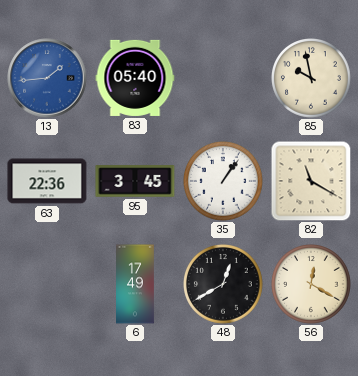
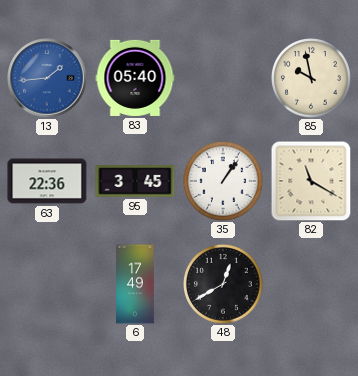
56: 12:20 -> none (312, 285)
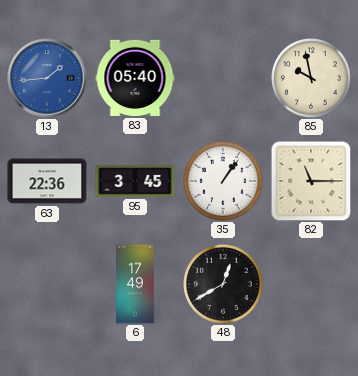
82: 11:20 -> 11:15 (311, 181)
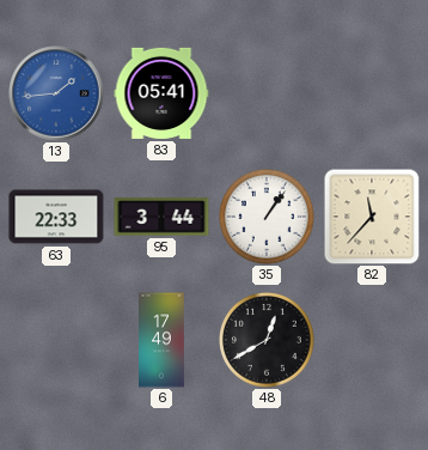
83: 05:40 -> 05:41 (161, 93)
85: 9:58 -> none (312, 79)
63: 22:36 -> 22:33 (56, 217)
95: 3:45 -> 3:44 (161, 217)
82: 11:15 -> 11:37 (372, 217)
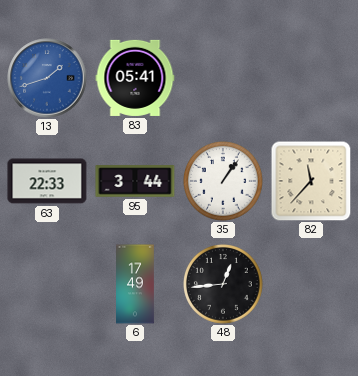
13: 1:44 -> 1:42 (47, 78)
48: 12:40 -> 12:44 (224, 285)
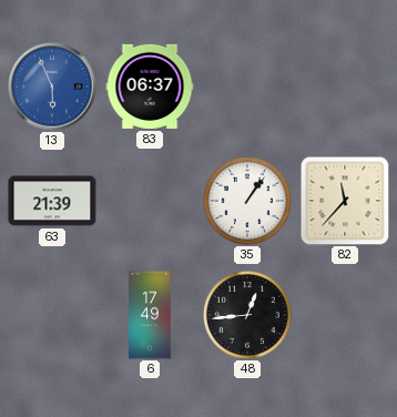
13: 1:42 -> 5:56 (52, 87)
83: 05:41 -> 06:37 (150, 87)
63: 22:33 -> 21:39 (52, 201)
95: 3:44 -> none (135, 181)
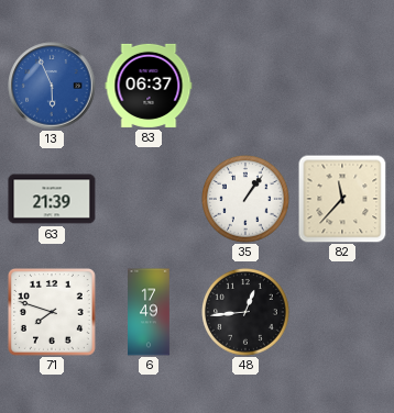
71: none -> 7:48 (53, 313)
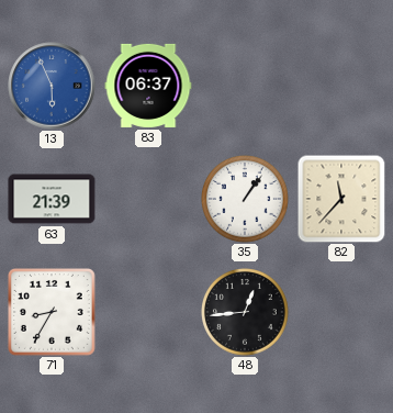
71: 7:48 -> 8:35 (53, 313)
6: 17:49 -> none (150, 312)
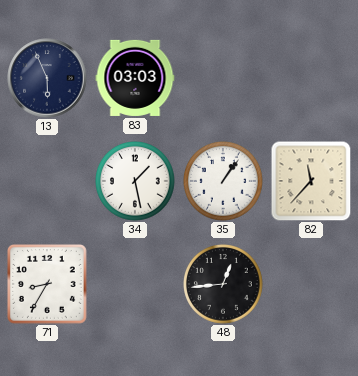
13 dial: blue -> navy (47, 78)
83: 06:37 -> 03:03 (135, 78)
63: 21:39 -> none (52, 199)
34: none -> 1:28 (136, 182)
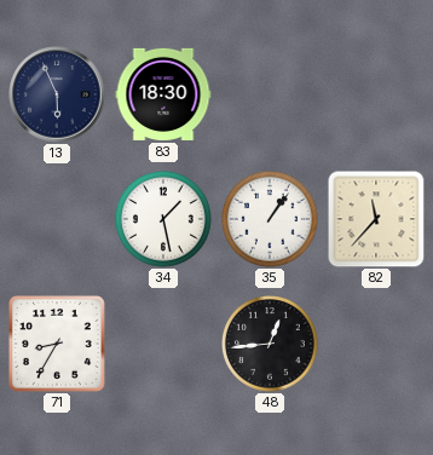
83: 03:03 -> 18:30 (163, 94)
